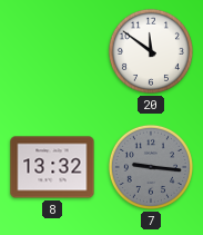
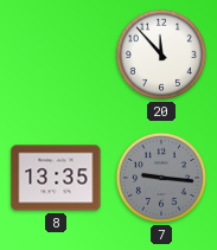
20: 11:51 -> 11:53 (161, 55)
8: 13:32 -> 13:35 (56, 178)
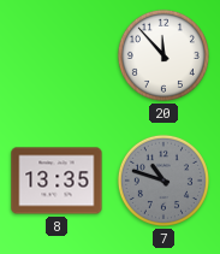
7: 9:16 -> 10:48 (163, 181)
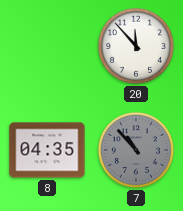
8: 13:35 -> 04:35 (47, 150)
7: 10:48 -> 10:53 (136, 150)
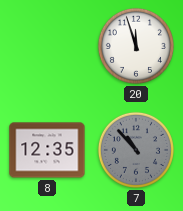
20: 11:53 -> 11:57 (136, 46)
8: 04:35 -> 12:35 (47, 150)
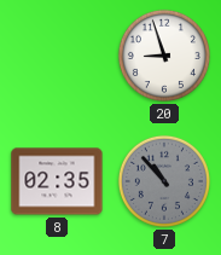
20: 11:57 -> 8:57 (164, 56)
8: 12:35 -> 02:35 (57, 181)
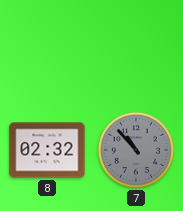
20: 8:57 -> none (164, 56)
8: 02:35 -> 02:32 (47, 150)
